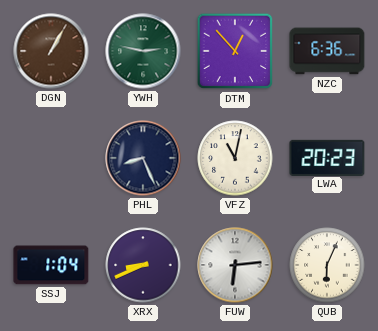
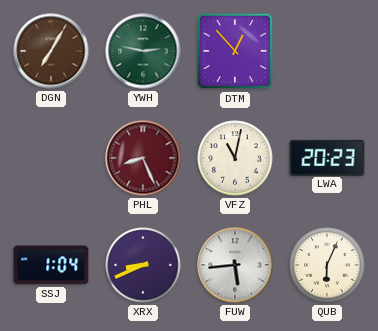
DGN: 1:05 -> 7:05 (51, 51)
NZC: 6:36 -> none (327, 51)
PHL dial: navy -> burgundy (143, 158)
FUW: 6:14 -> 5:44 (235, 265)
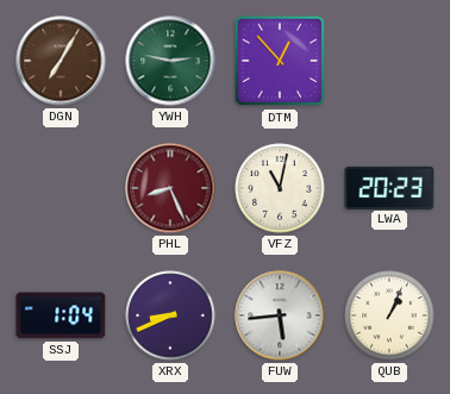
QUB: 6:04 -> 1:04 (389, 315)
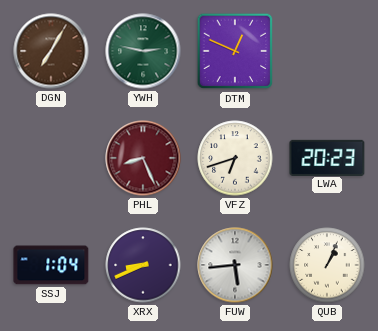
DTM: 12:53 -> 12:49 (235, 51)
VFZ: 11:02 -> 6:42 (235, 158)
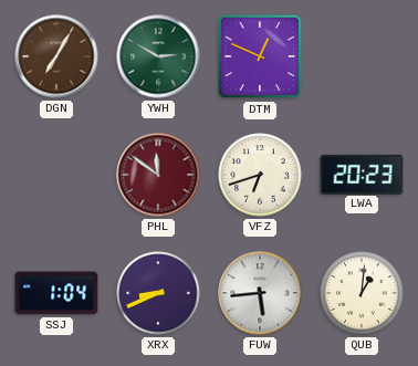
YWH: 2:47 -> 2:50 (158, 56)
PHL: 8:26 -> 11:51 (158, 175)
QUB: 1:04 -> 1:01 (362, 293)
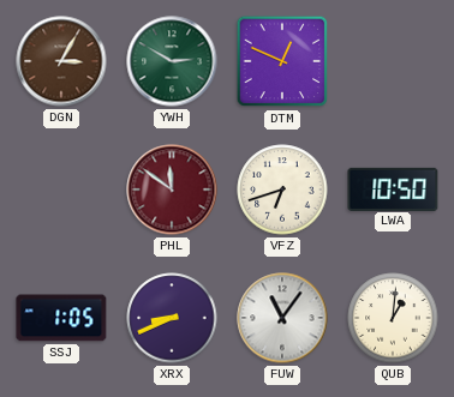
DGN: 7:05 -> 3:05 (61, 61)
LWA: 20:23 -> 10:50 (393, 188)
SSJ: 1:04 -> 1:05 (61, 318)
FUW: 5:44 -> 11:06 (282, 318)
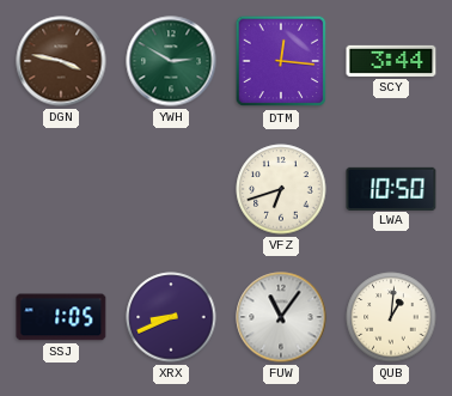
DGN: 3:05 -> 3:47 (61, 61)
DTM: 12:49 -> 12:16 (281, 61)
SCY: none -> 3:44 (391, 61)
PHL: 11:51 -> none (172, 190)
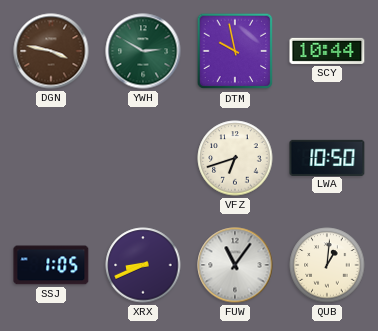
DTM: 12:16 -> 9:58 (235, 51)
SCY: 3:44 -> 10:44 (327, 51)
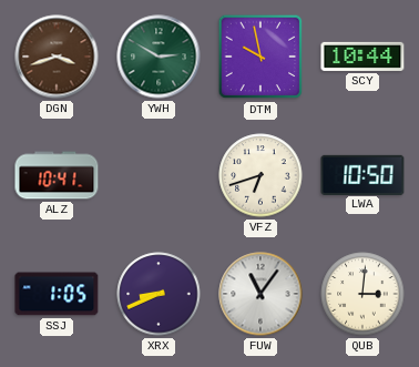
DGN: 3:47 -> 3:42 (57, 57)
ALZ: none -> 10:41 (57, 175)
QUB: 1:01 -> 3:01 (362, 294)
